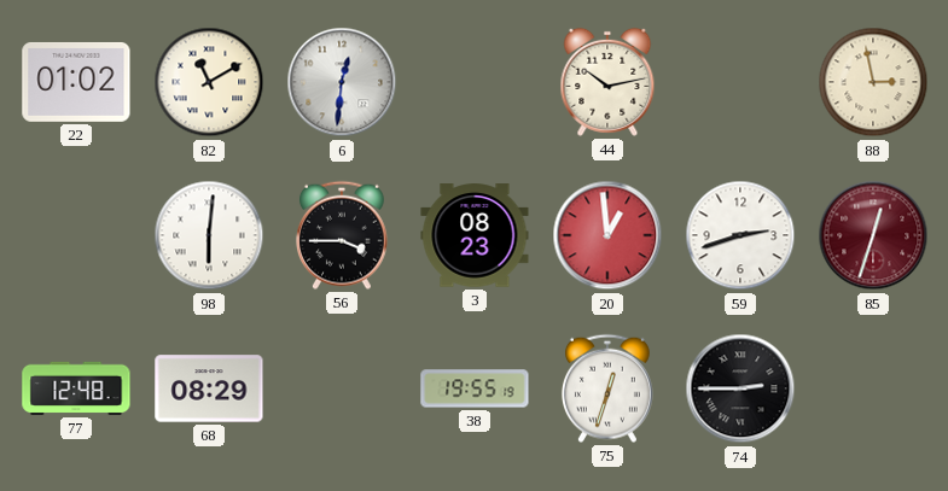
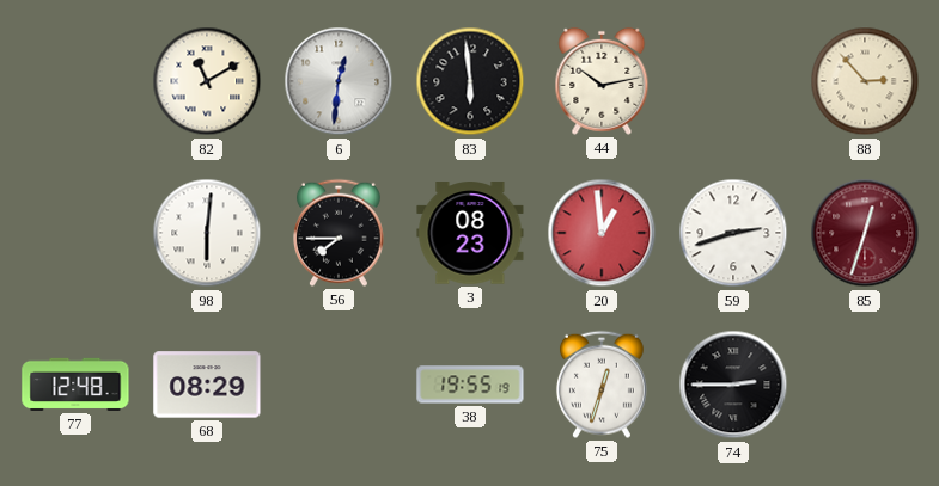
22: 01:02 -> none (76, 82)
83: none -> 5:59 (470, 81)
88: 2:58 -> 2:53 (865, 81)
56: 3:45 -> 7:45 (339, 233)
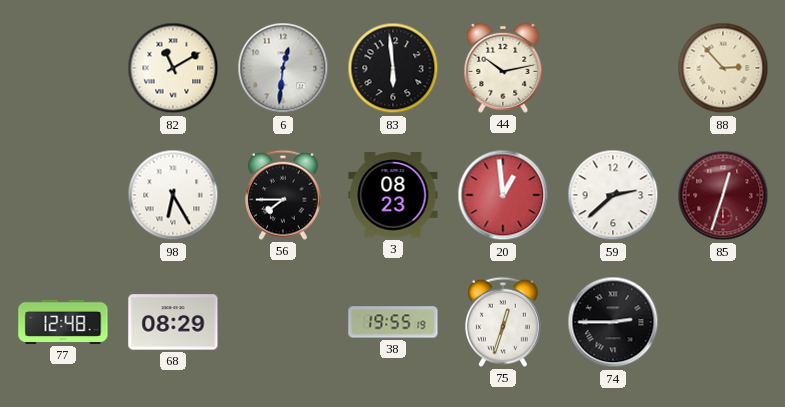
98: 6:01 -> 6:25 (173, 195)
59: 2:42 -> 2:38 (613, 195)
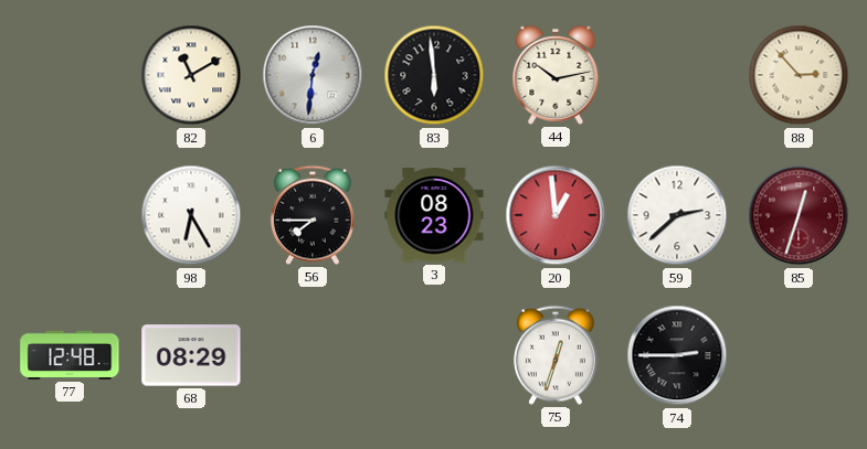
38: 19:55 -> none (393, 322)
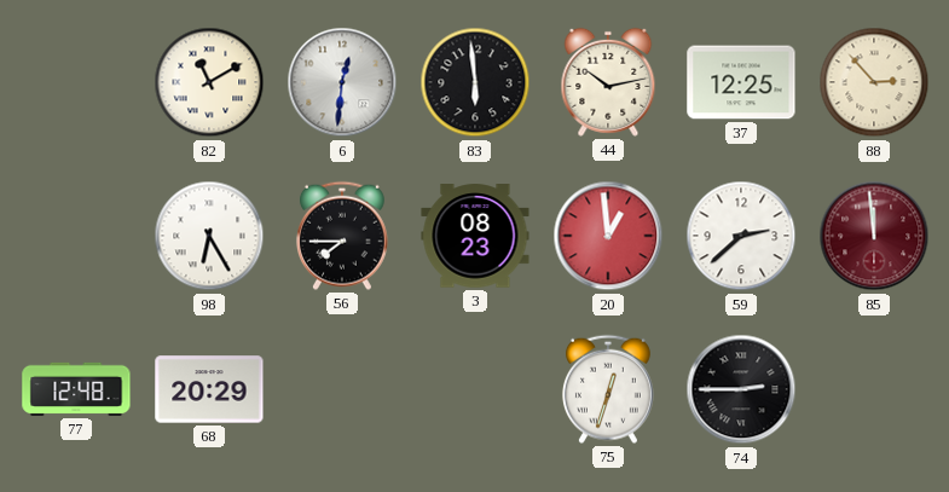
37: none -> 12:25 (741, 82)
85: 12:33 -> 11:59 (874, 236)
68: 08:29 -> 20:29 (209, 389)
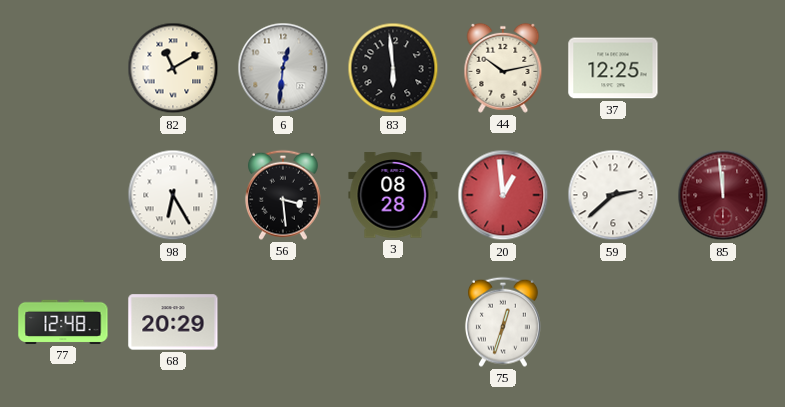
88: 2:53 -> none (874, 82)
56: 7:45 -> 3:29 (283, 195)
3: 08:23 -> 08:28 (393, 195)
74: 2:45 -> none (741, 389)
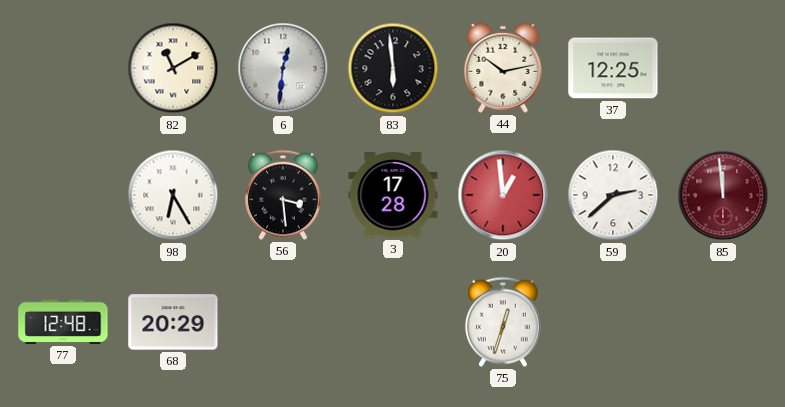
3: 08:28 -> 17:28 (393, 195)
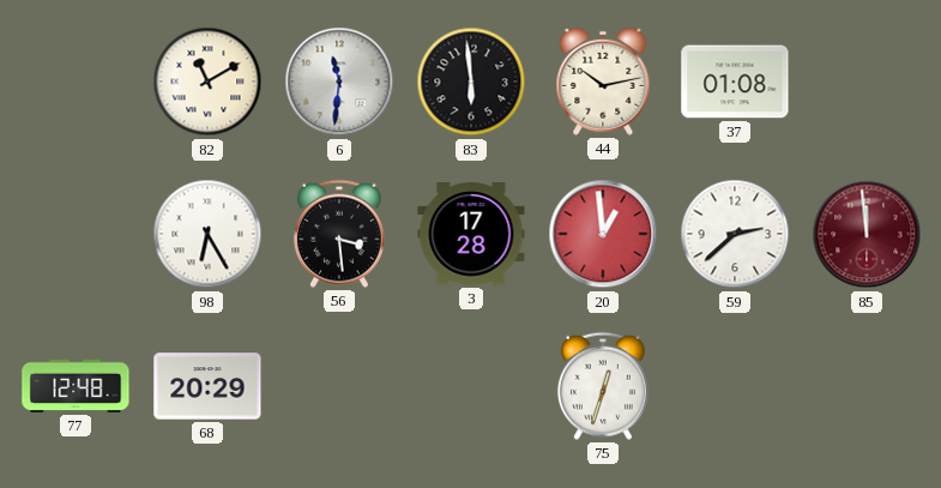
6: 12:31 -> 11:31 (339, 82)
37: 12:25 -> 01:08 (735, 82)
